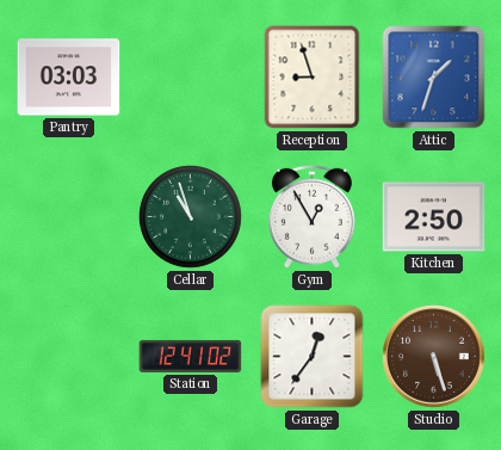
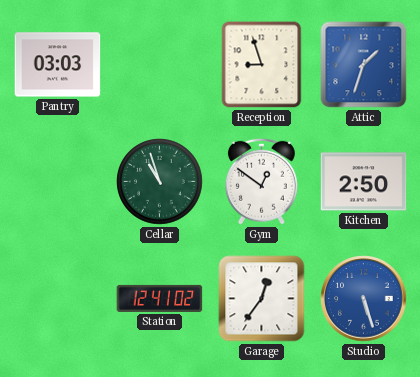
Gym: 12:55 -> 12:51 (261, 181)
Studio dial: brown -> blue (364, 299)
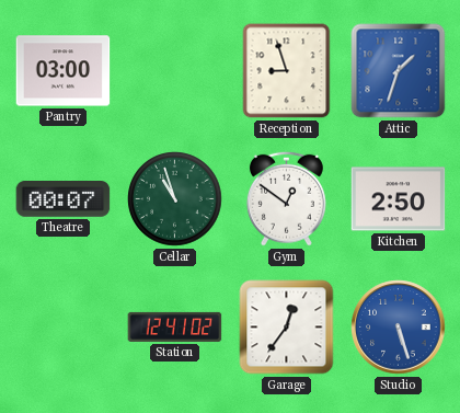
Pantry: 03:03 -> 03:00 (64, 71)
Theatre: none -> 00:07 (64, 199)
